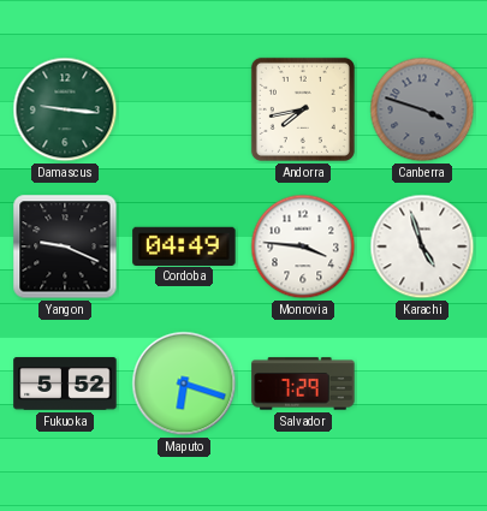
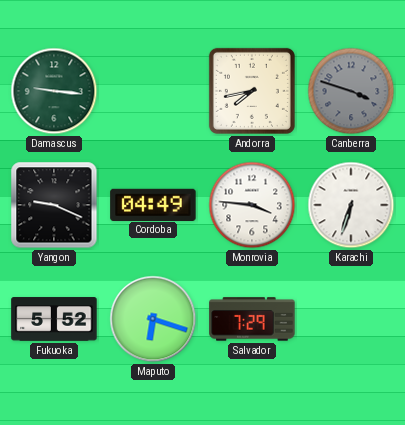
Karachi: 4:57 -> 6:33 (351, 205)
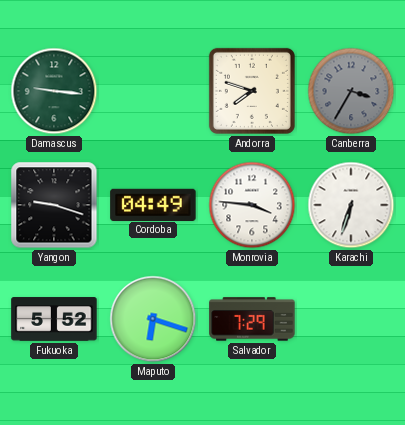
Andorra: 7:43 -> 7:48 (252, 91)
Canberra: 3:48 -> 3:35 (351, 91)
Yangon: 9:19 -> 9:18 (54, 205)
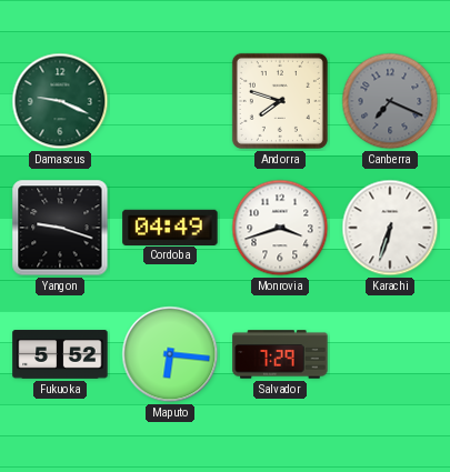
Damascus: 9:16 -> 9:19 (60, 101)
Canberra: 3:35 -> 7:19 (390, 101)
Monrovia: 3:46 -> 3:42 (280, 228)
Maputo: 6:18 -> 6:16 (170, 354)
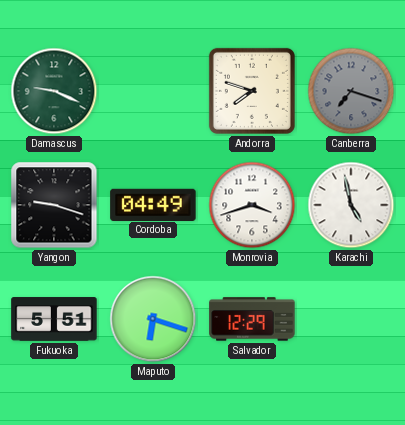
Canberra: 7:19 -> 7:18 (351, 91)
Karachi: 6:33 -> 4:58 (351, 205)
Fukuoka: 5:52 -> 5:51 (54, 319)
Maputo: 6:16 -> 6:18 (153, 319)
Salvador: 7:29 -> 12:29 (252, 319)
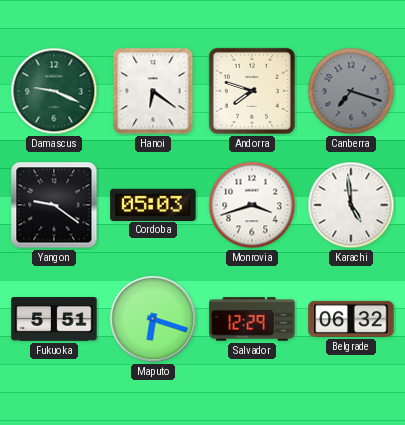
Hanoi: none -> 6:21 (153, 91)
Yangon: 9:18 -> 9:21 (54, 205)
Cordoba: 04:49 -> 05:03 (153, 204)
Karachi: 4:58 -> 4:59 (351, 205)
Belgrade: none -> 06:32 (351, 319)
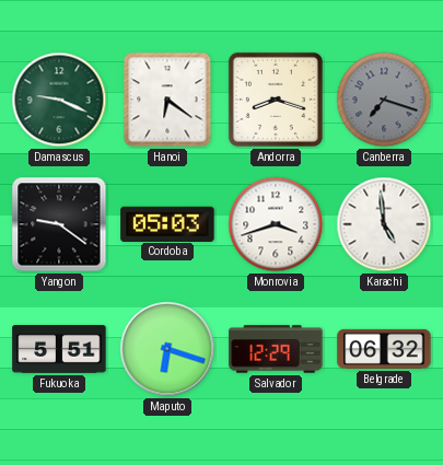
Andorra: 7:48 -> 8:18 (276, 100)
